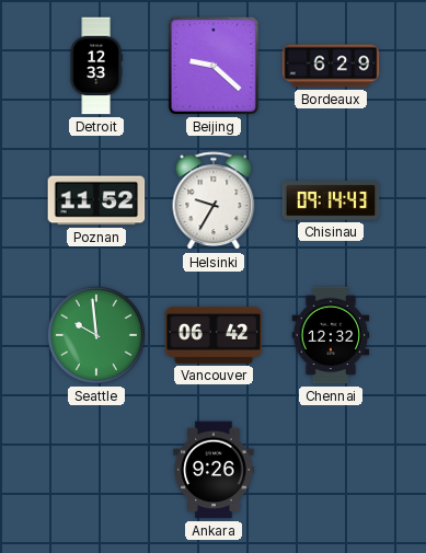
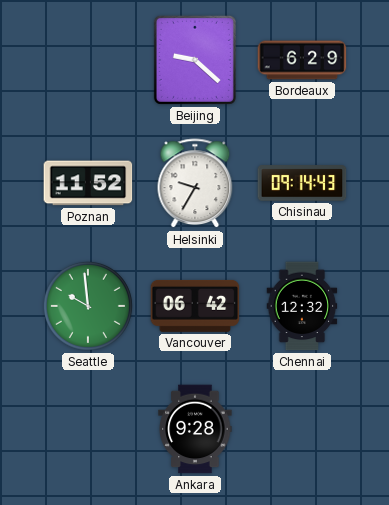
Detroit: 12:33 -> none (96, 66)
Ankara: 9:26 -> 9:28 (195, 429)
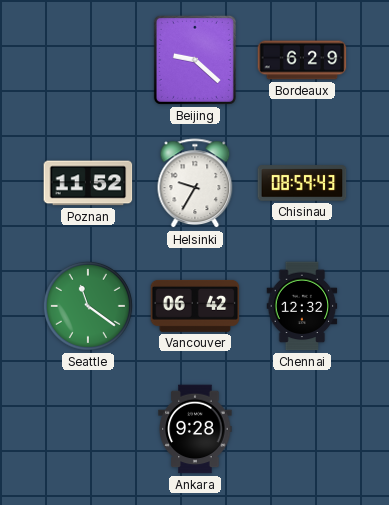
Chisinau: 09:14 -> 08:59 (302, 183)
Seattle: 9:59 -> 11:21 (88, 306)
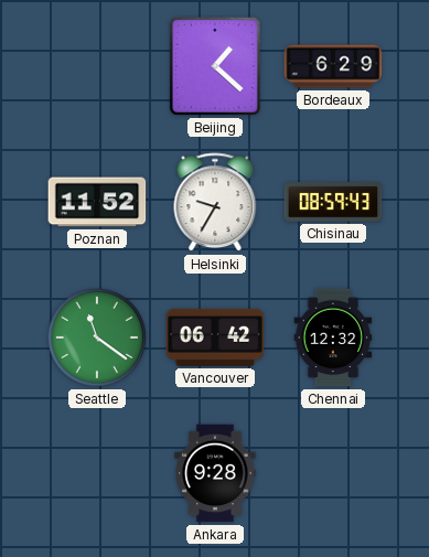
Beijing: 9:22 -> 1:22 (215, 66)
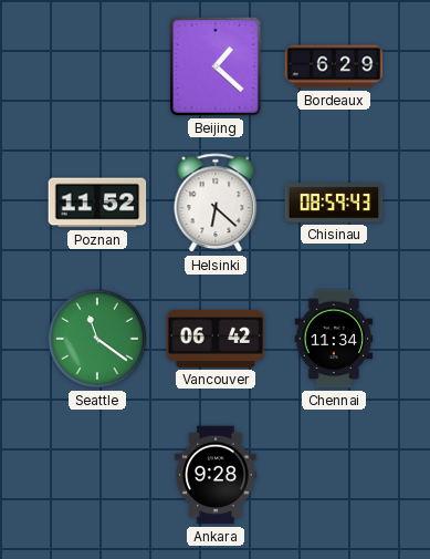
Helsinki: 9:35 -> 6:22 (216, 204)
Chennai: 12:32 -> 11:34 (334, 339)
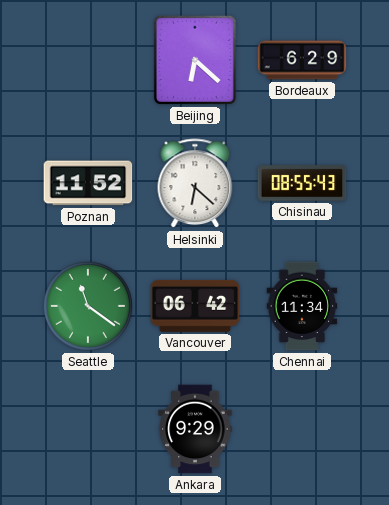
Beijing: 1:22 -> 6:22 (195, 60)
Chisinau: 08:59 -> 08:55 (302, 183)
Ankara: 9:28 -> 9:29 (195, 429)
